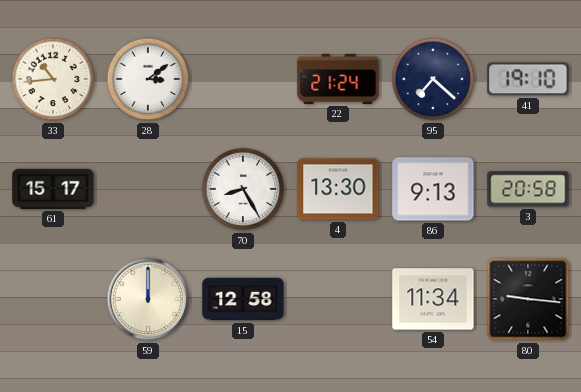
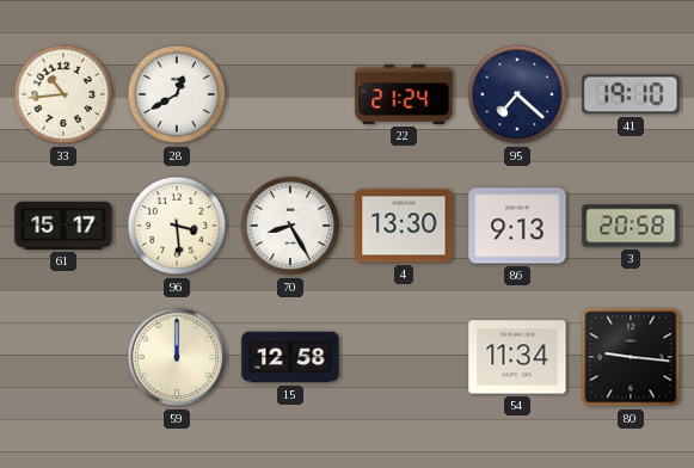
28: 3:09 -> 12:40 (177, 94)
96: none -> 3:29 (177, 226)
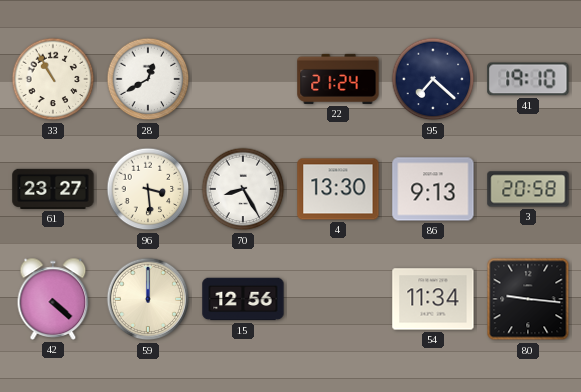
33: 10:44 -> 10:55 (53, 79)
61: 15:17 -> 23:27 (53, 189)
42: none -> 4:22 (53, 299)
15: 12:58 -> 12:56 (243, 299)
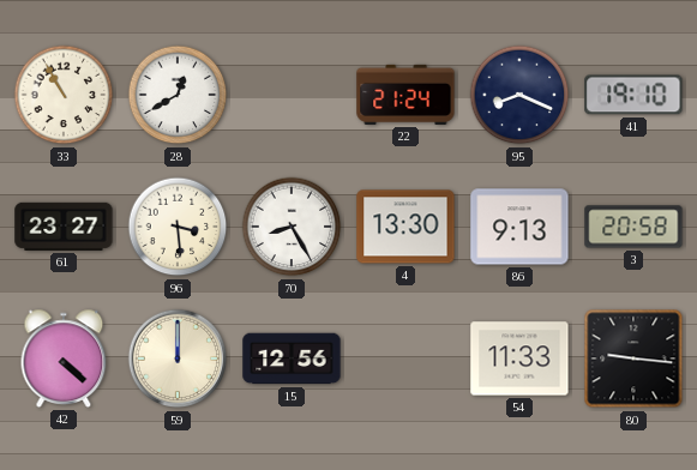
95: 7:22 -> 8:19 (519, 95)
54: 11:34 -> 11:33 (519, 358)
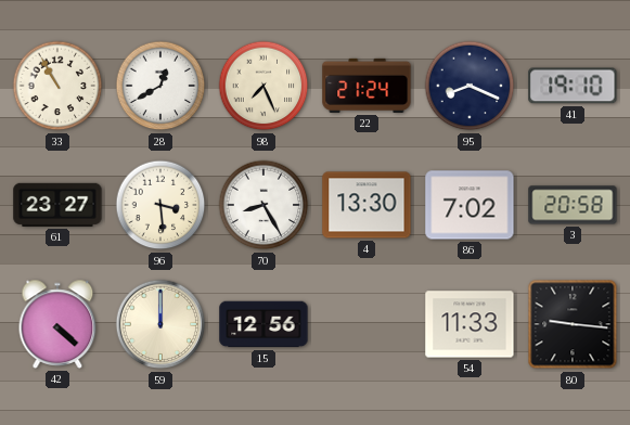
98: none -> 7:26 (263, 86)
86: 9:13 -> 7:02 (470, 205)
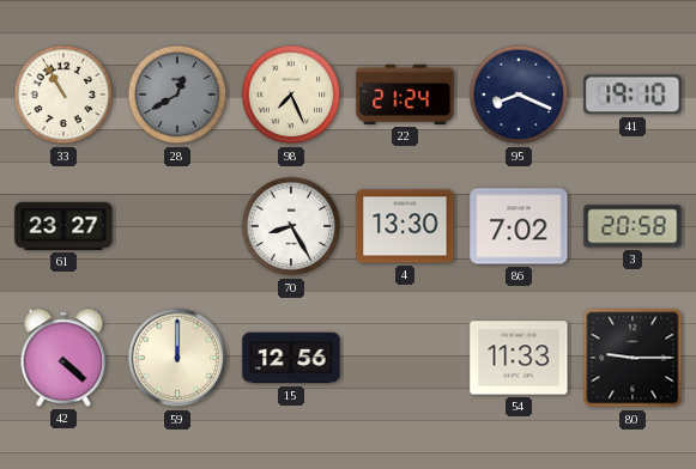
28 dial: white -> grey (177, 95)
96: 3:29 -> none (160, 205)
80: 9:16 -> 9:15 (633, 358)
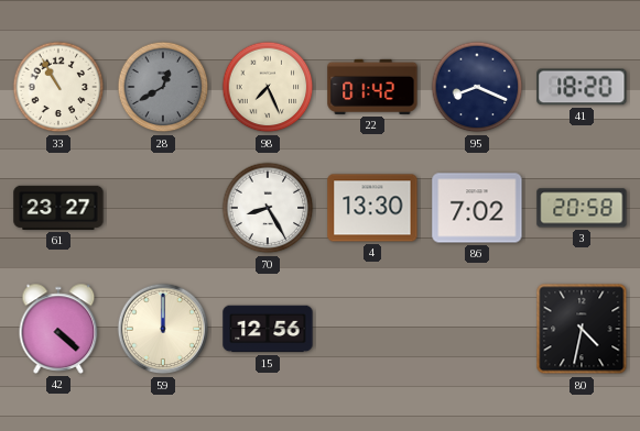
22: 21:24 -> 01:42 (372, 87)
41: 19:10 -> 18:20 (582, 87)
54: 11:33 -> none (519, 358)
80: 9:15 -> 4:32 (582, 329)
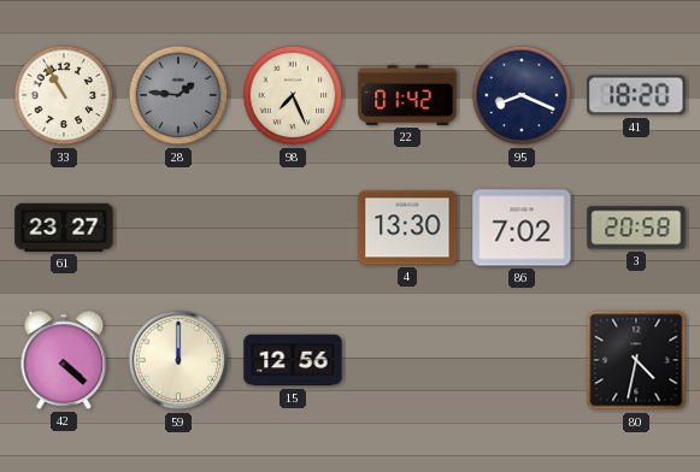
28: 12:40 -> 1:46 (178, 95)
70: 8:25 -> none (268, 208)
